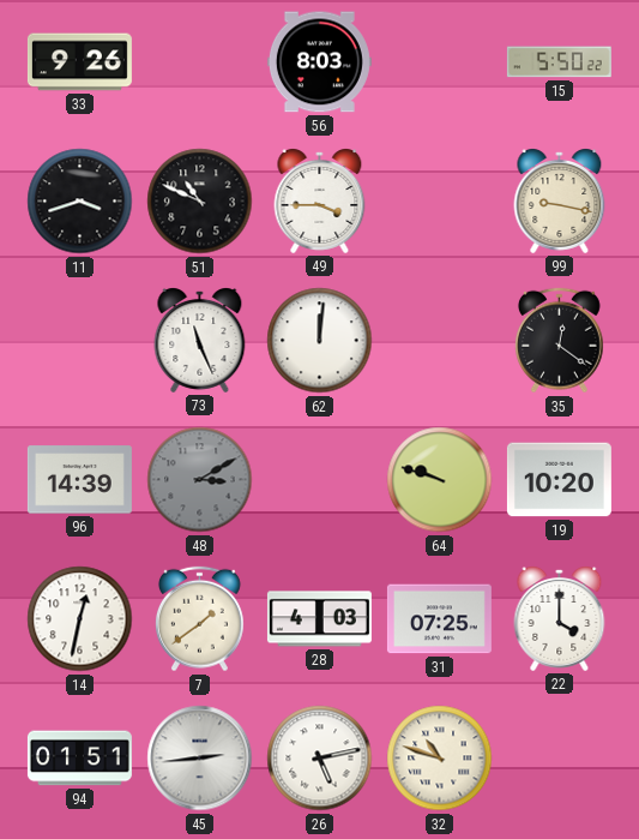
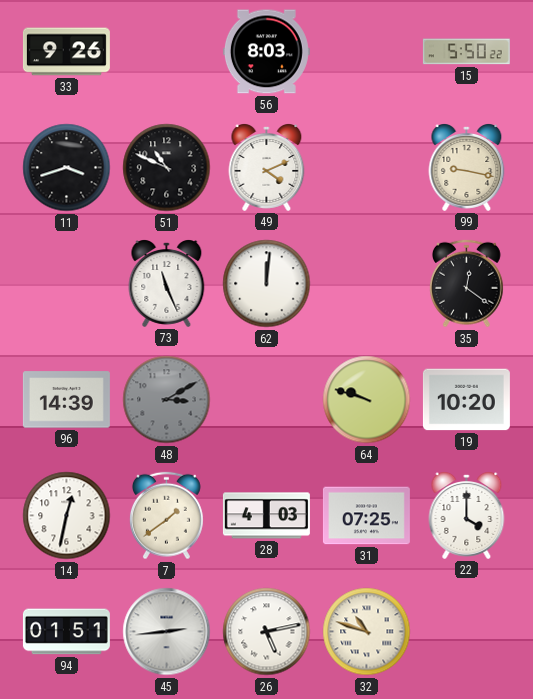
49: 3:45 -> 4:11 (267, 168)
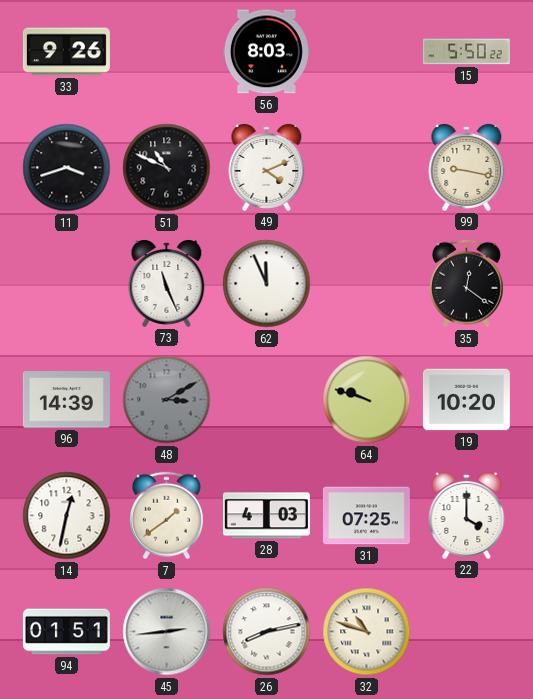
62: 12:01 -> 11:56 (267, 284)
26: 5:13 -> 8:13 (267, 632)
